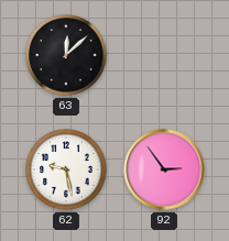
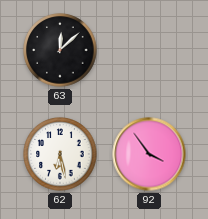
62: 9:28 -> 6:28 (60, 154)
92: 2:54 -> 3:54 (149, 154)
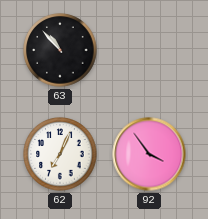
63: 12:08 -> 10:53 (60, 50)
62: 6:28 -> 7:04 (60, 154)
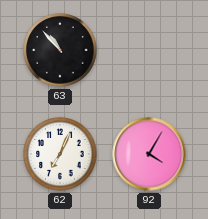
92: 3:54 -> 4:05 (149, 154)
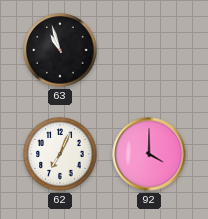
63: 10:53 -> 10:57 (60, 50)
92: 4:05 -> 4:00 (149, 154)
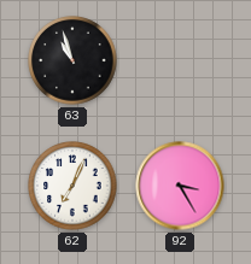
92: 4:00 -> 3:25 (180, 186)
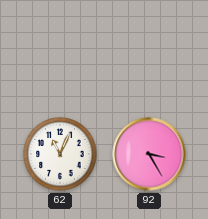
63: 10:57 -> none (72, 60)
62: 7:04 -> 11:04 (60, 154)
